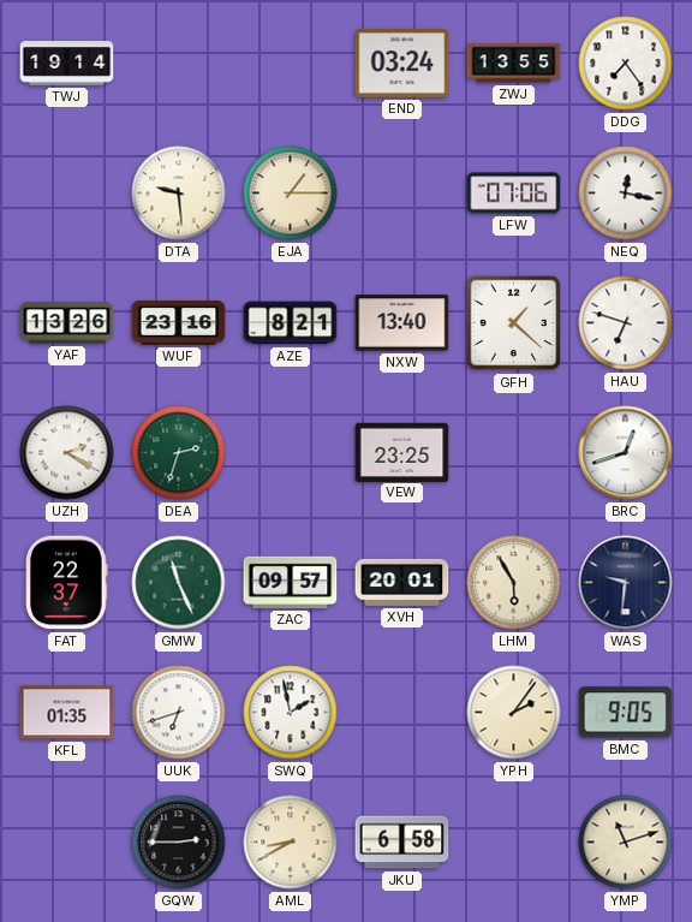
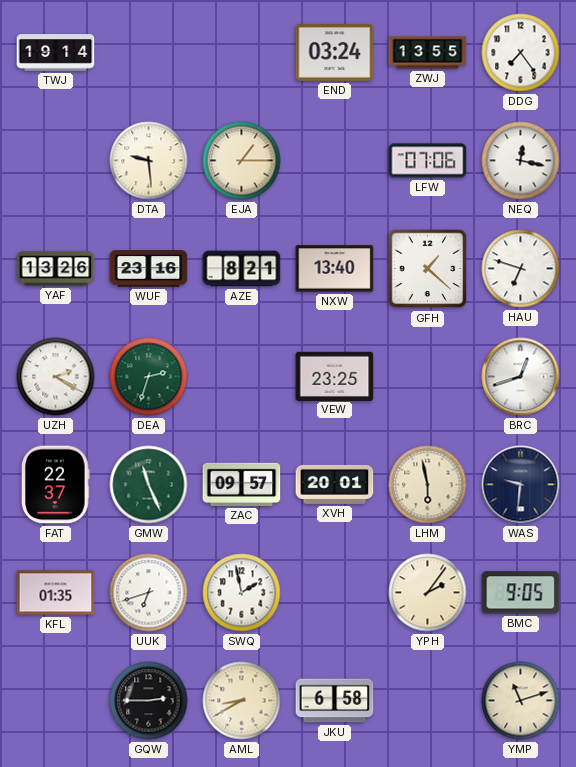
LHM: 5:55 -> 5:58 (428, 485)
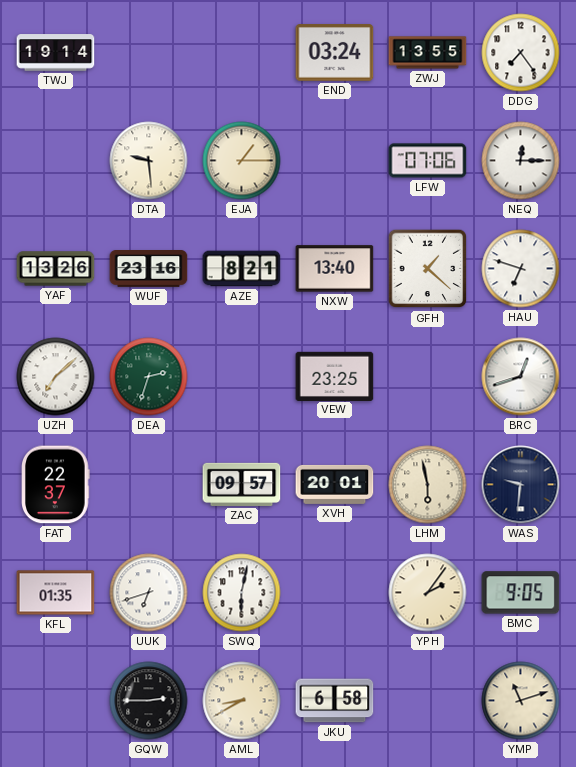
NEQ: 12:17 -> 12:15 (521, 161)
UZH: 2:20 -> 7:08 (56, 377)
GMW: 11:26 -> none (149, 485)
SWQ: 1:58 -> 6:02 (242, 593)
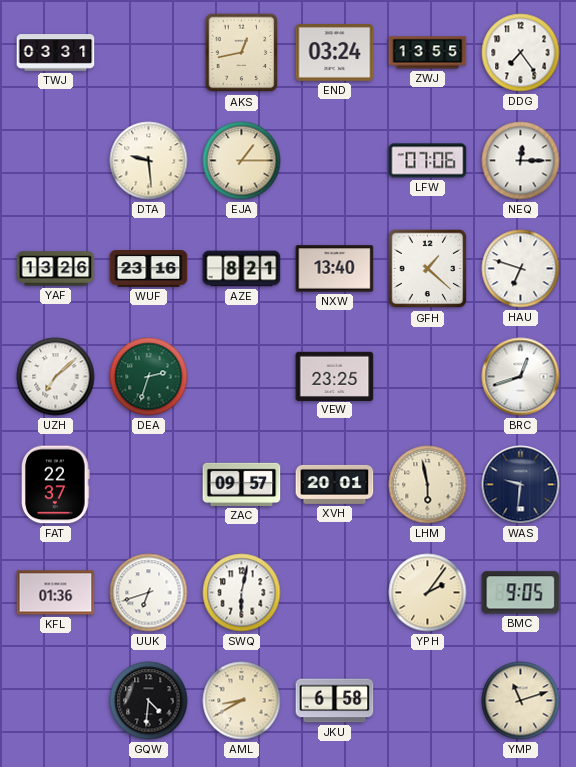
TWJ: 19:14 -> 03:31 (56, 53)
AKS: none -> 12:43 (242, 53)
KFL: 01:35 -> 01:36 (56, 593)
GQW: 2:45 -> 4:31 (149, 701)
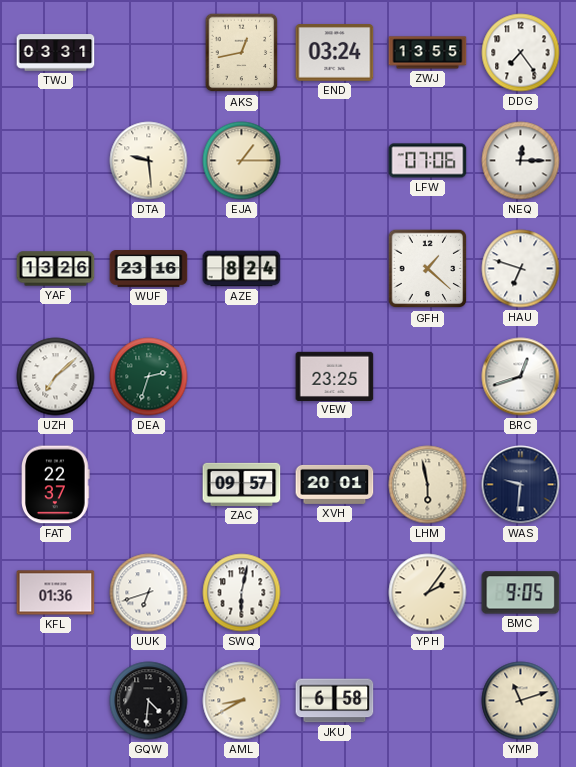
AZE: 8:21 -> 8:24 (242, 269)
NXW: 13:40 -> none (335, 269)
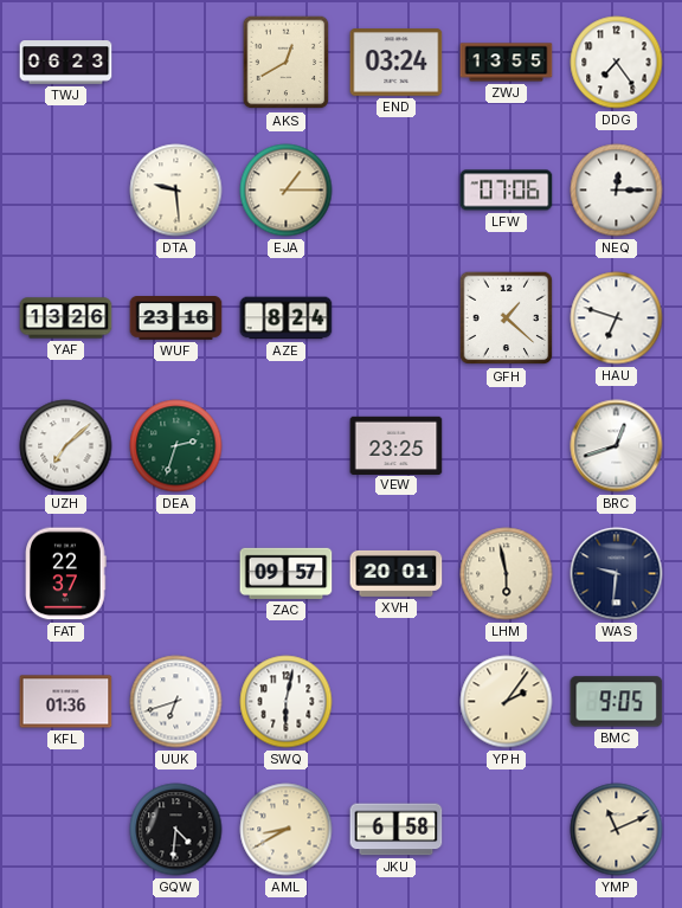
TWJ: 03:31 -> 06:23 (66, 63)
AKS: 12:43 -> 12:40 (287, 63)
YMP: 11:12 -> 11:11 (617, 830)
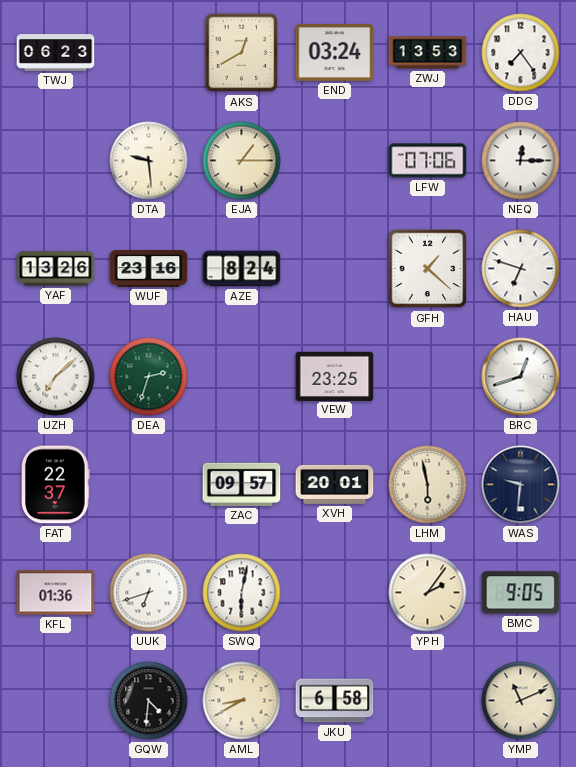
ZWJ: 13:55 -> 13:53 (428, 53)
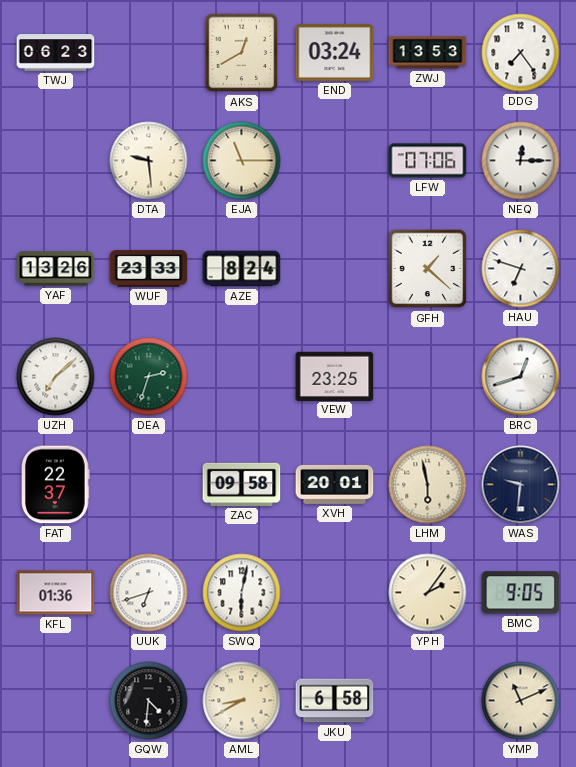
EJA: 1:15 -> 11:15 (242, 161)
WUF: 23:16 -> 23:33 (149, 269)
ZAC: 09:57 -> 09:58 (242, 484)
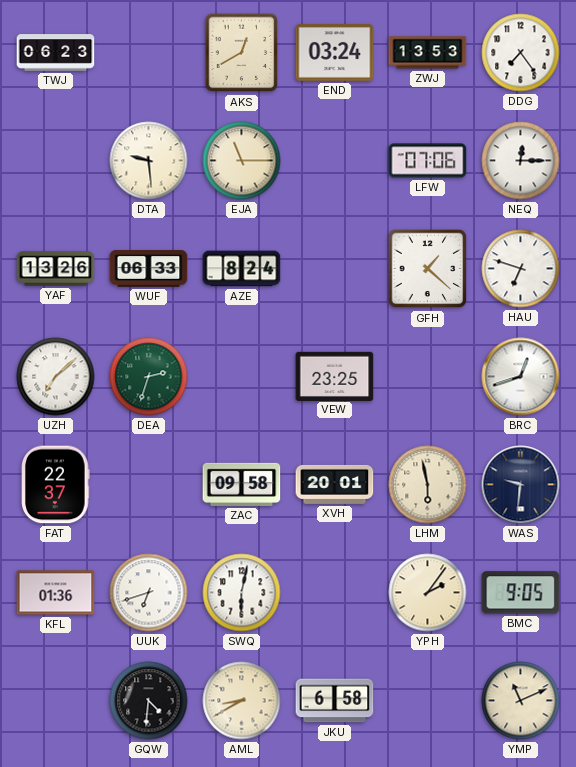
WUF: 23:33 -> 06:33 (149, 269)
